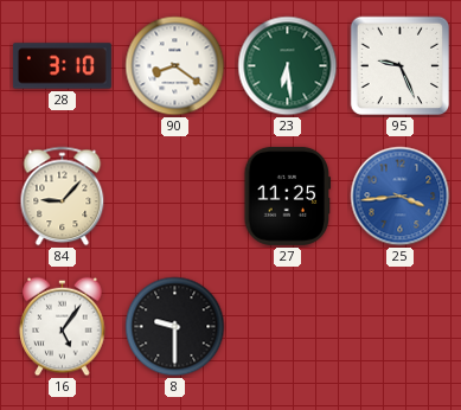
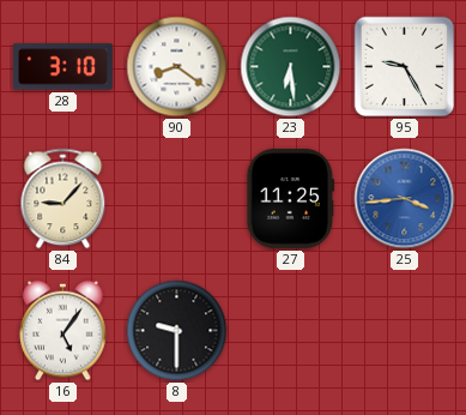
95: 9:26 -> 9:25 (405, 67)
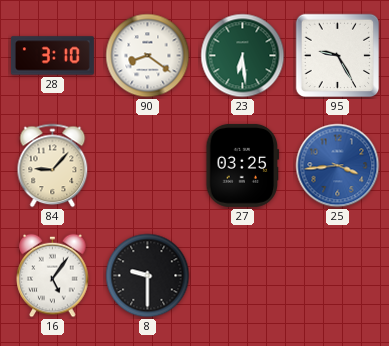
27: 11:25 -> 03:25 (243, 165)
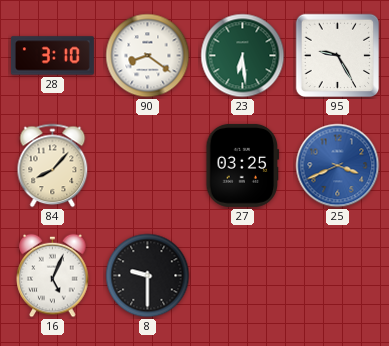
84: 9:07 -> 8:07 (53, 166)
25: 3:44 -> 3:41 (338, 166)
16: 5:06 -> 5:04 (53, 276)
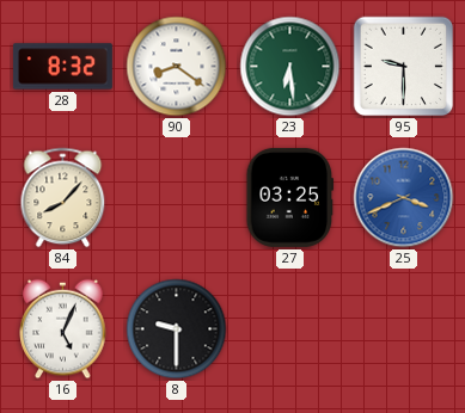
28: 3:10 -> 8:32 (62, 67)
95: 9:25 -> 9:30 (404, 67)
